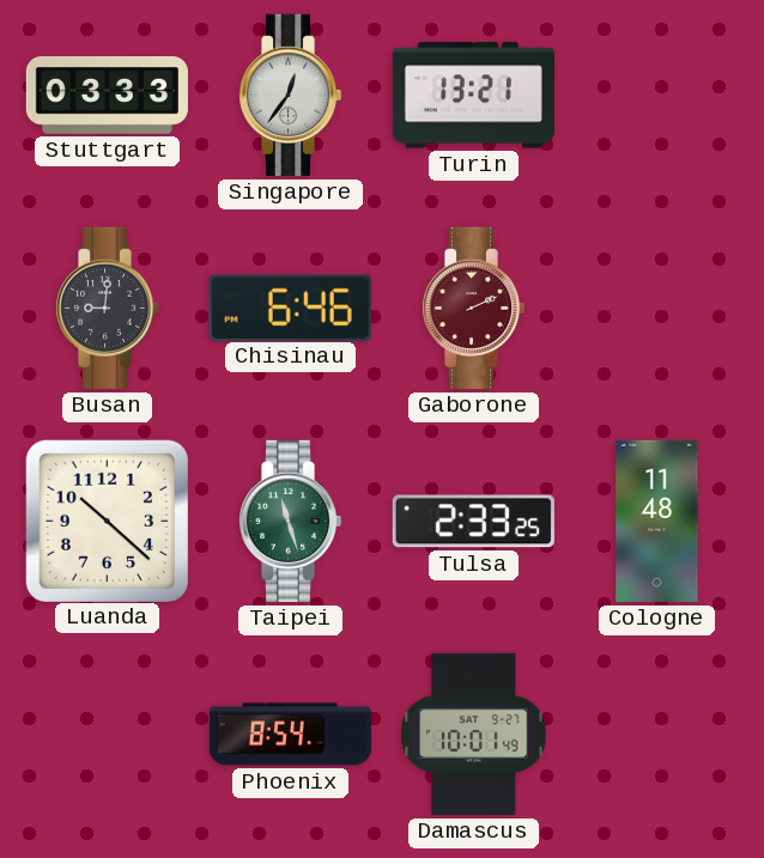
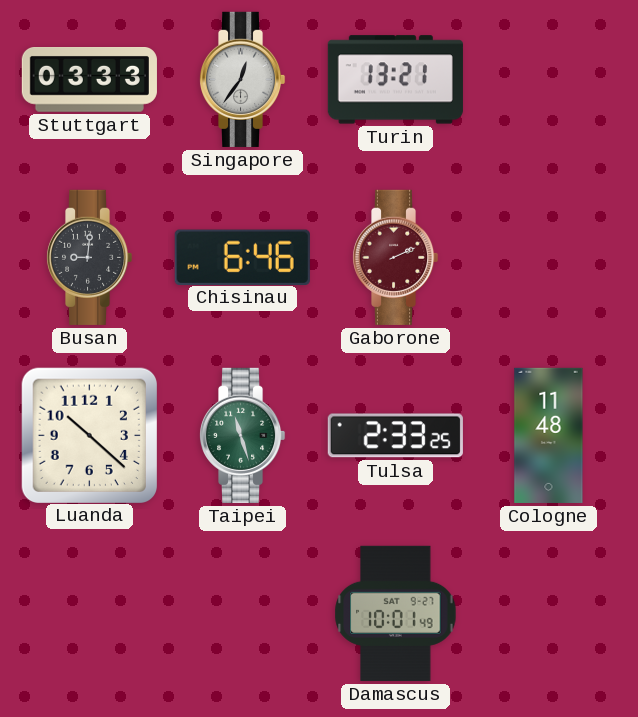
Phoenix: 8:54 -> none (290, 735)
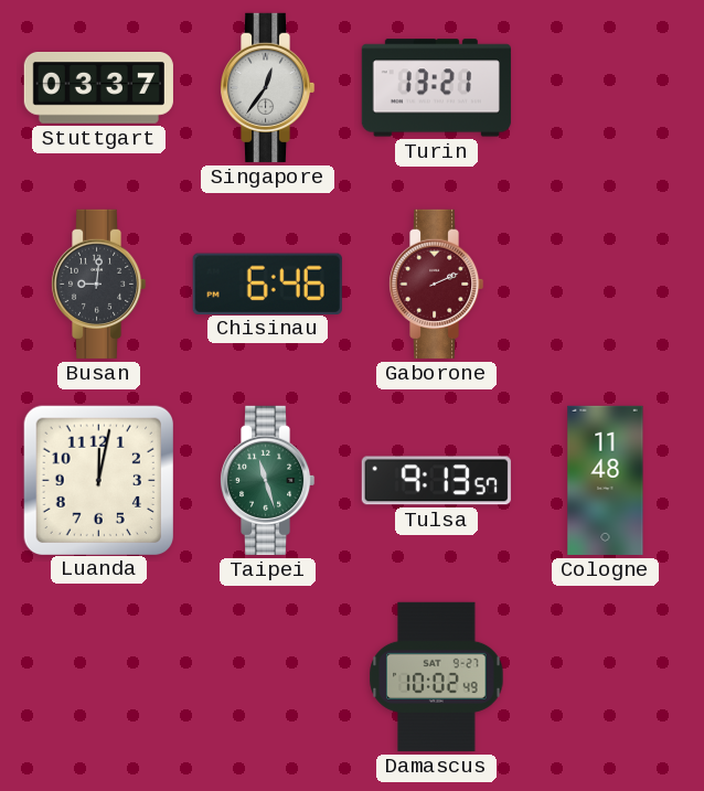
Stuttgart: 03:33 -> 03:37 (98, 88)
Luanda: 10:22 -> 12:02 (98, 480)
Tulsa: 2:33 -> 9:13 (436, 481)
Damascus: 10:01 -> 10:02 (437, 676)
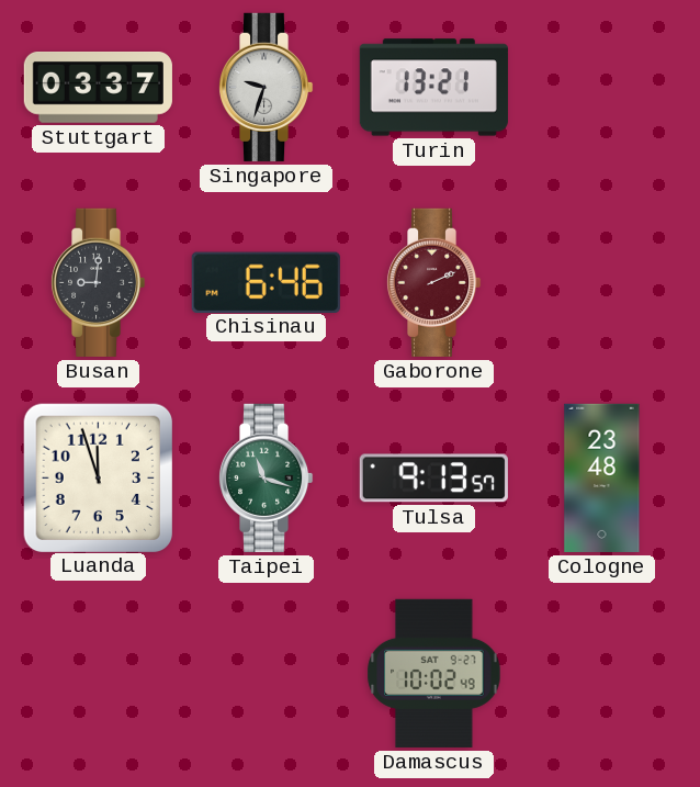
Singapore: 12:36 -> 9:33 (266, 87)
Luanda: 12:02 -> 11:57 (98, 477)
Taipei: 11:27 -> 11:18 (266, 477)
Cologne: 11:48 -> 23:48 (602, 477)
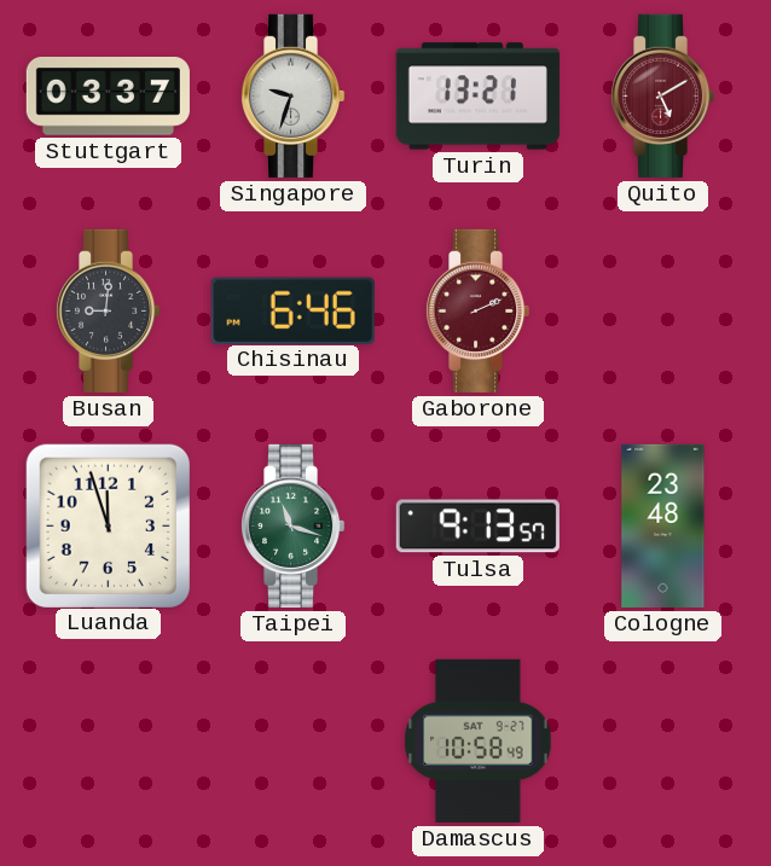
Quito: none -> 5:10 (662, 95)
Damascus: 10:02 -> 10:58 (479, 740)
